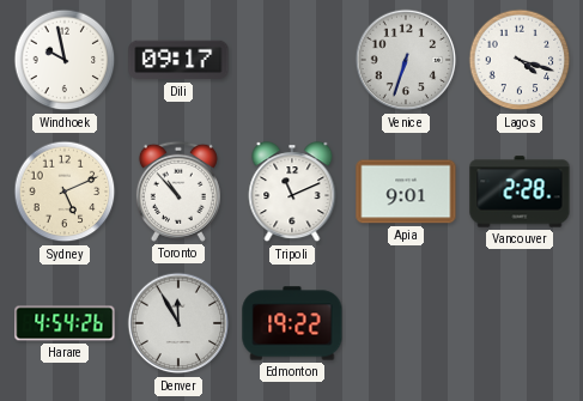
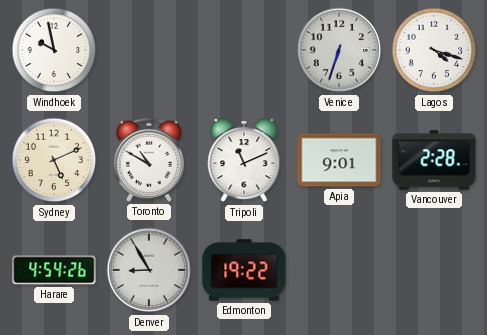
Dili: 09:17 -> none (178, 60)
Toronto: 10:53 -> 10:50 (149, 160)
Denver: 11:55 -> 8:55 (149, 270)
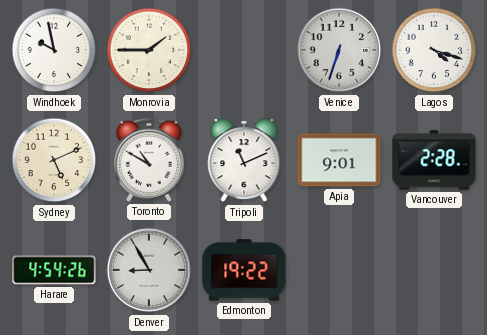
Monrovia: none -> 1:45 (149, 50)
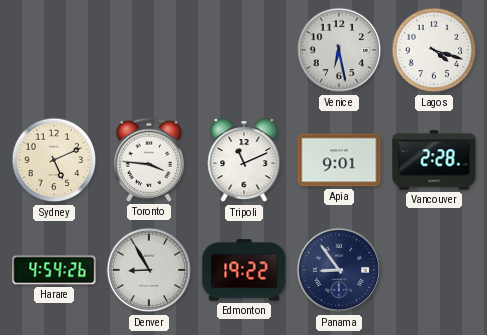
Windhoek: 9:58 -> none (54, 50)
Monrovia: 1:45 -> none (149, 50)
Venice: 6:33 -> 6:28 (339, 50)
Toronto: 10:50 -> 3:46 (149, 160)
Panama: none -> 8:54 (339, 270)
